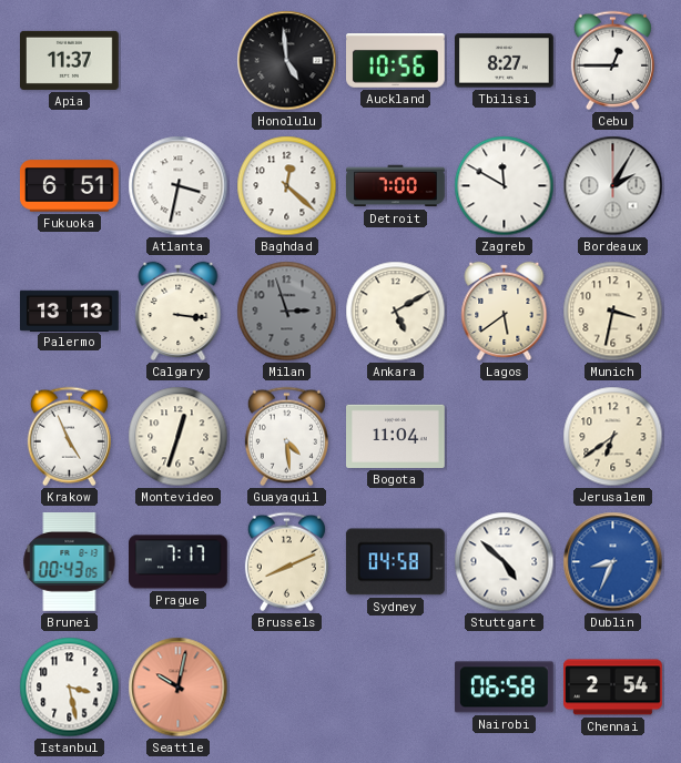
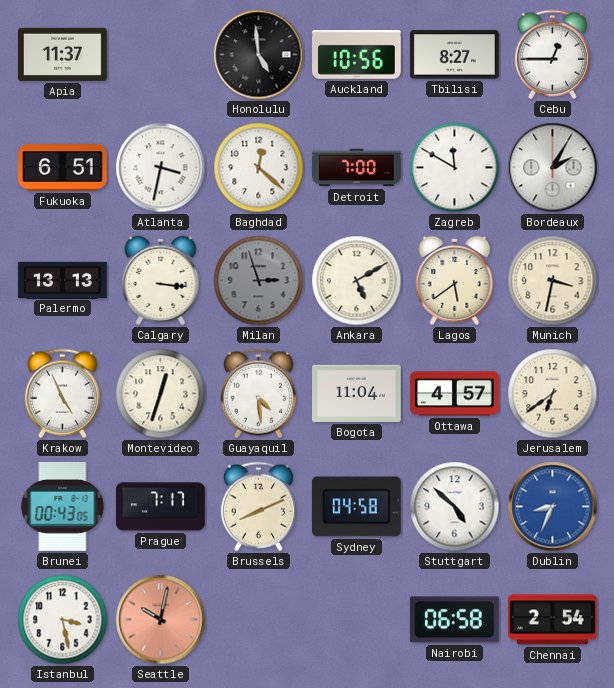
Ottawa: none -> 4:57 (455, 394)
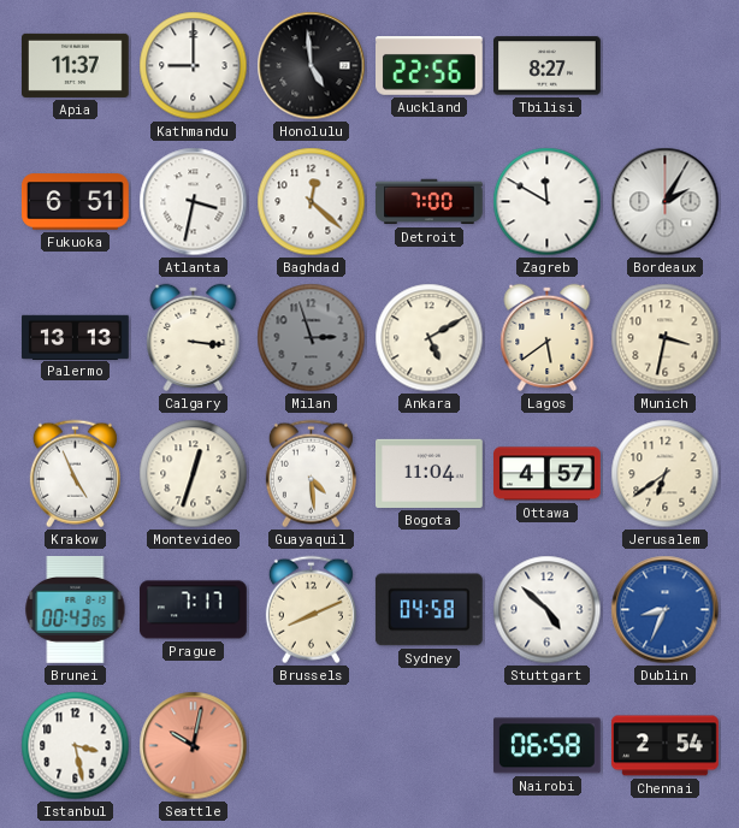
Kathmandu: none -> 9:00 (194, 66)
Auckland: 10:56 -> 22:56 (430, 66)
Cebu: 12:45 -> none (552, 55)
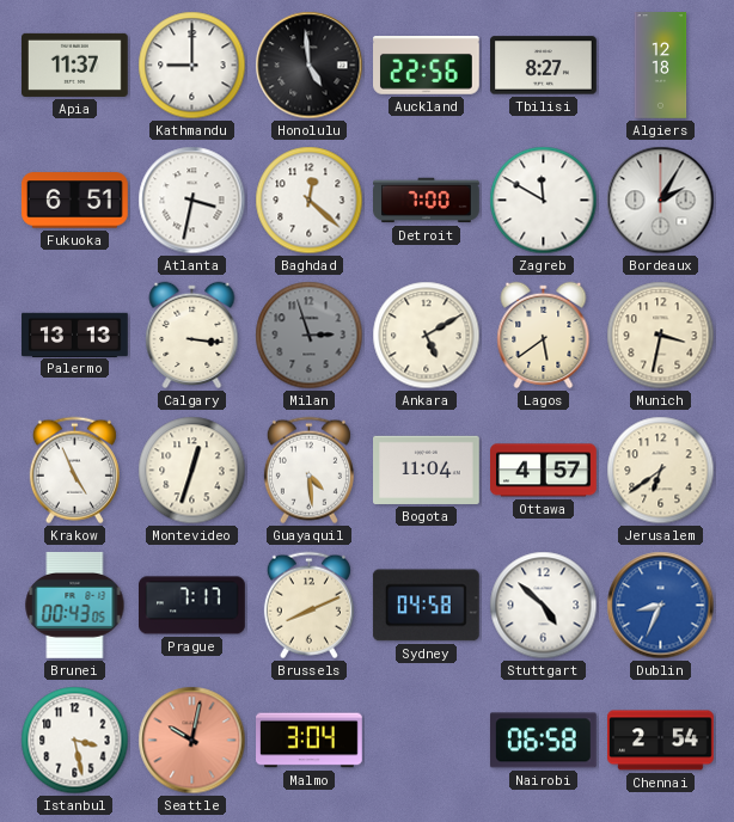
Algiers: none -> 12:18 (661, 66)
Malmo: none -> 3:04 (310, 741)
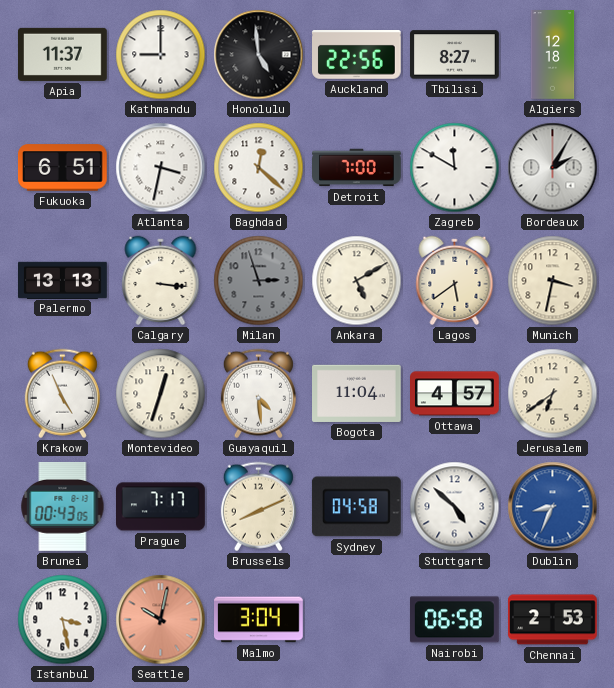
Chennai: 2:54 -> 2:53 (553, 620)
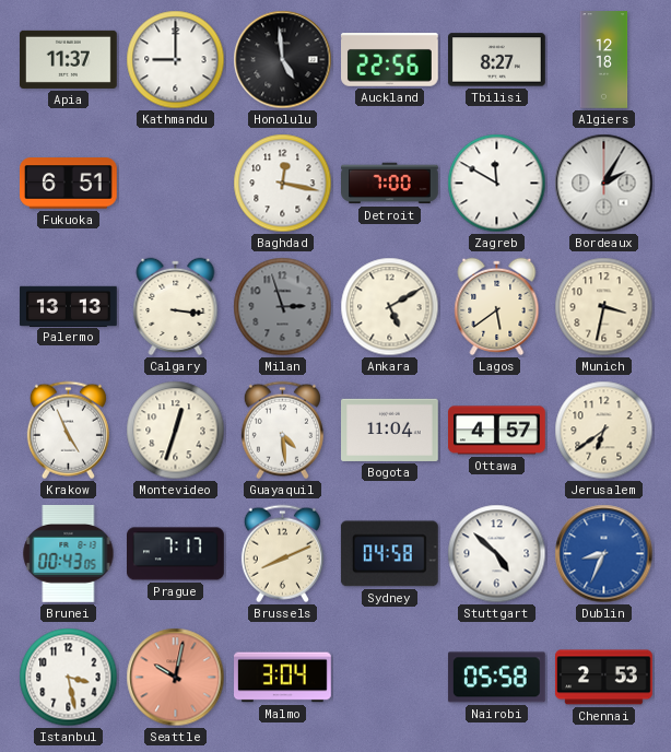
Atlanta: 3:32 -> none (161, 168)
Baghdad: 12:22 -> 12:17 (283, 184)
Nairobi: 06:58 -> 05:58 (496, 678)
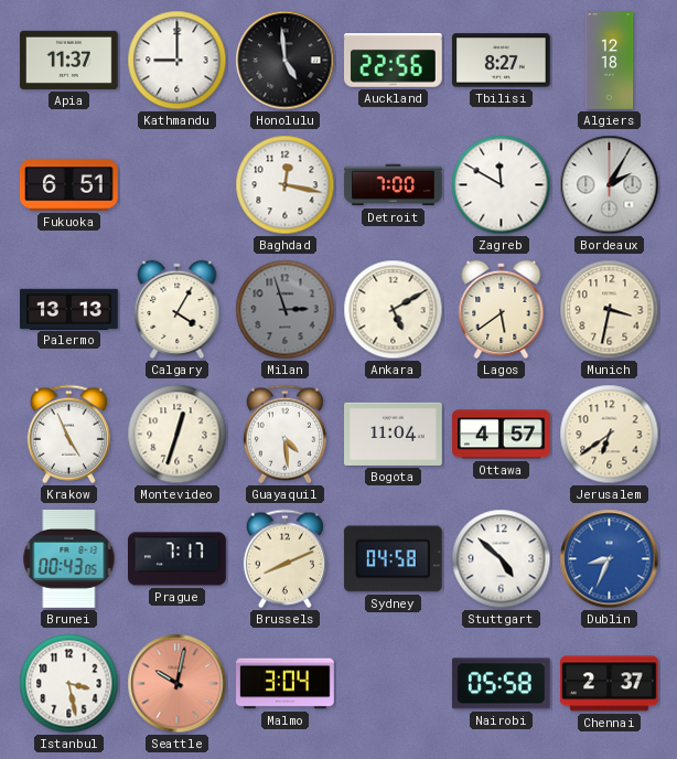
Calgary: 3:16 -> 4:05 (178, 309)
Chennai: 2:53 -> 2:37 (610, 684)
